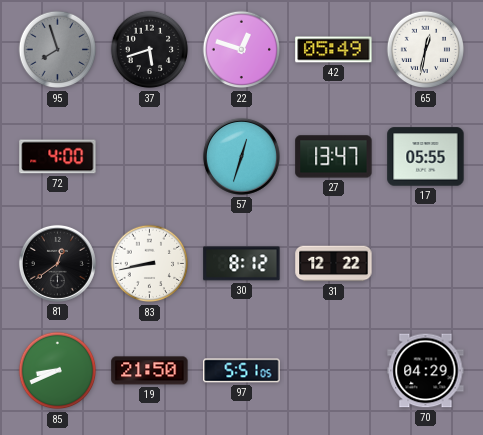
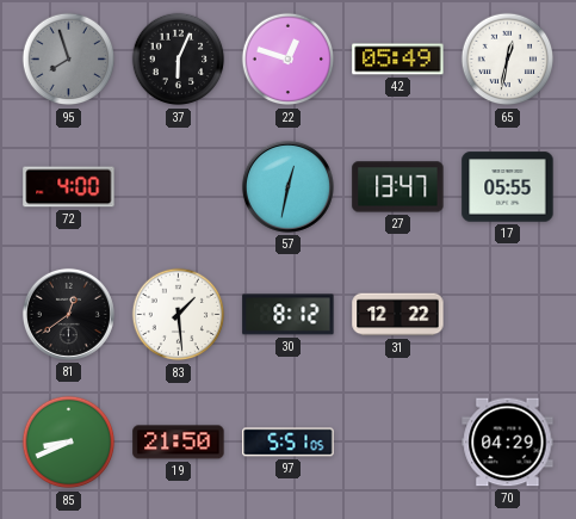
37: 5:42 -> 6:04 (179, 60)
57: 12:33 -> 12:32 (287, 186)
83: 8:43 -> 1:29 (179, 315)
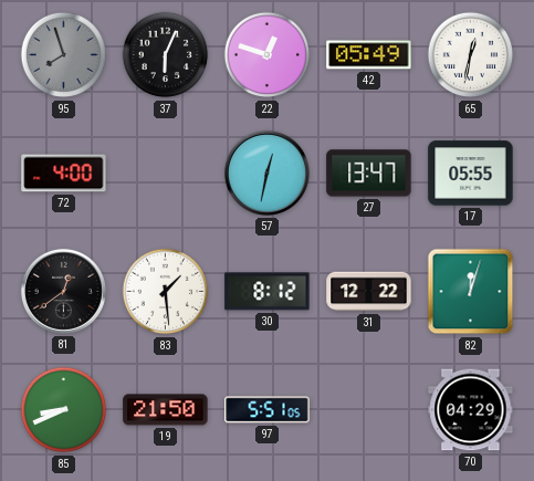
82: none -> 12:03 (471, 292)
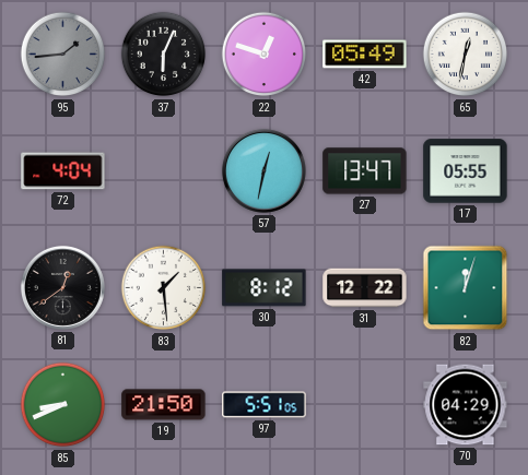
95: 7:57 -> 1:44 (63, 55)
72: 4:00 -> 4:04 (63, 171)
